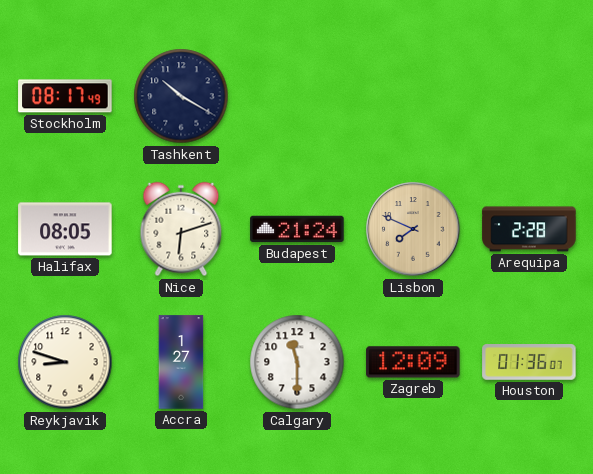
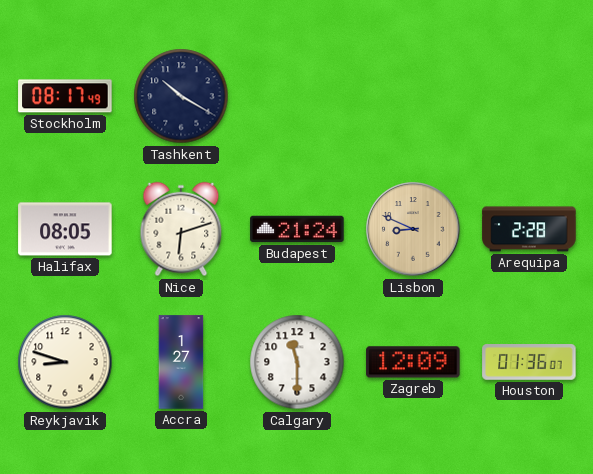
Lisbon: 7:49 -> 8:49 (413, 229)
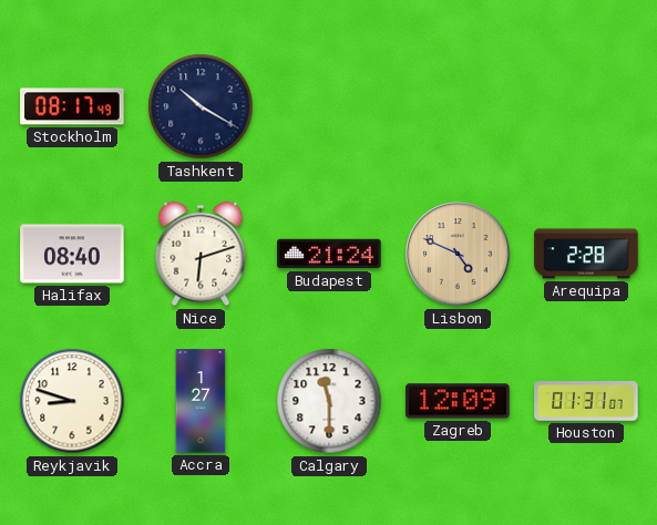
Halifax: 08:05 -> 08:40 (72, 254)
Lisbon: 8:49 -> 4:49 (458, 254)
Houston: 01:36 -> 01:31 (586, 402)
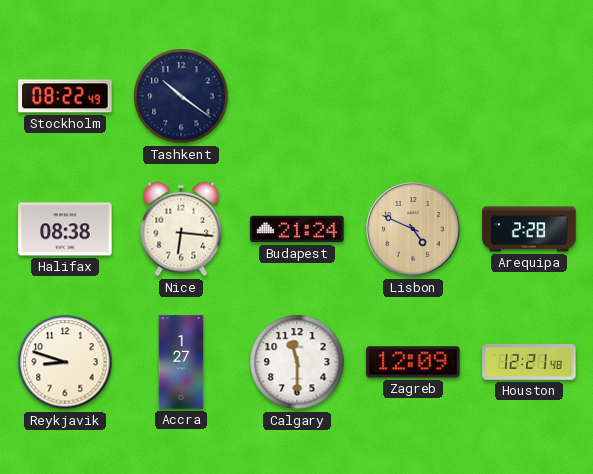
Stockholm: 08:17 -> 08:22 (65, 96)
Tashkent: 10:20 -> 10:21 (181, 96)
Halifax: 08:40 -> 08:38 (65, 229)
Nice: 6:12 -> 6:16 (181, 229)
Houston: 01:31 -> 12:21 (529, 363)
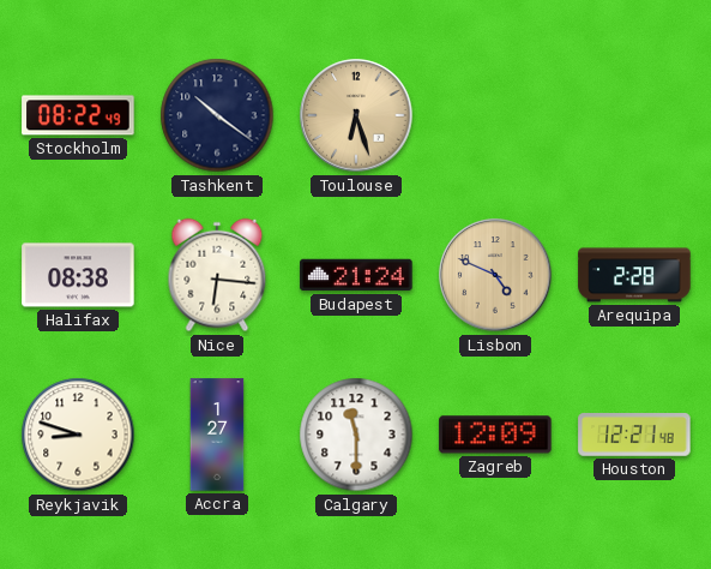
Toulouse: none -> 6:27 (356, 115)
